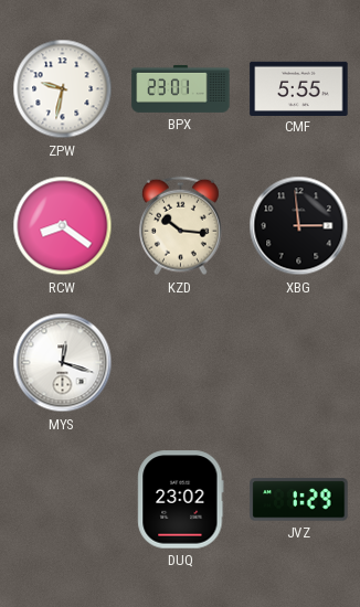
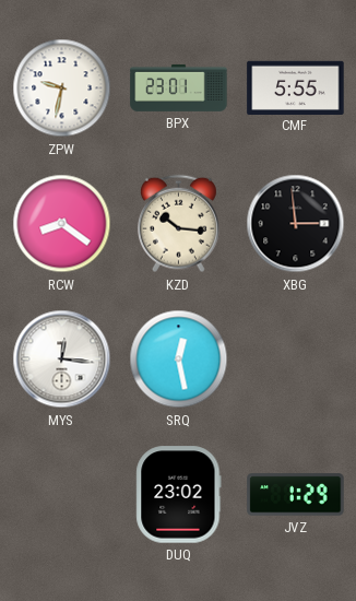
MYS: 12:18 -> 12:16 (62, 360)
SRQ: none -> 12:28 (179, 360)
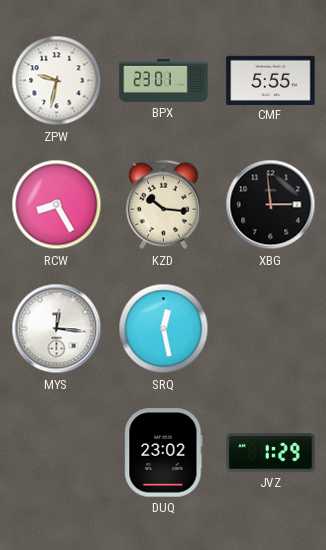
RCW: 8:21 -> 8:25 (57, 205)
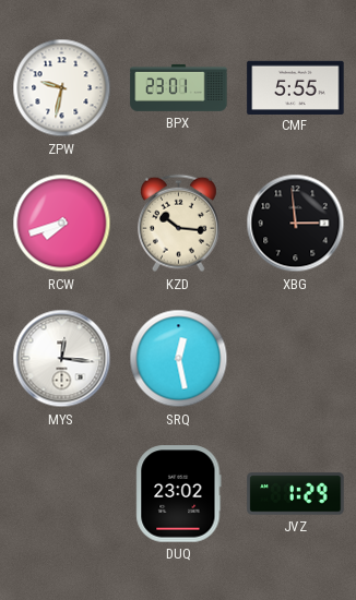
RCW: 8:25 -> 7:42 (62, 224)
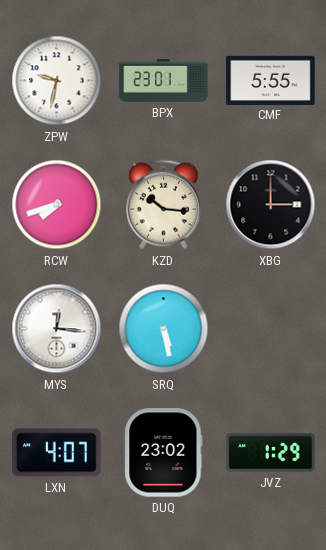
XBG: 2:59 -> 3:00 (271, 205)
SRQ: 12:28 -> 5:28 (164, 329)
LXN: none -> 4:07 (57, 453)
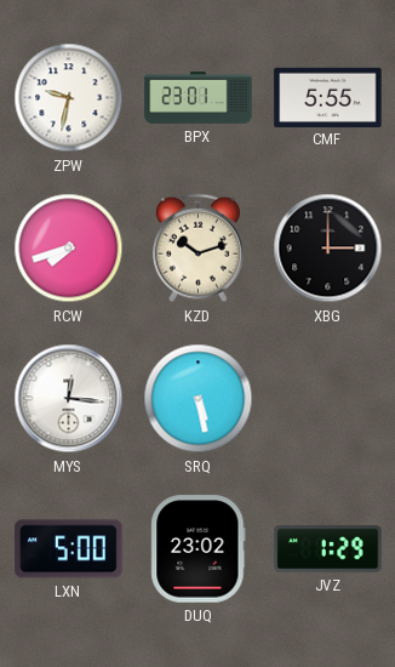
KZD: 10:16 -> 10:12 (198, 249)
LXN: 4:07 -> 5:00 (69, 549)
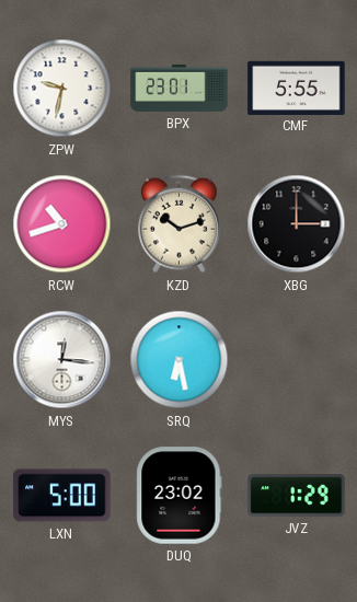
RCW: 7:42 -> 10:42 (62, 224)
SRQ: 5:28 -> 6:28 (180, 360)
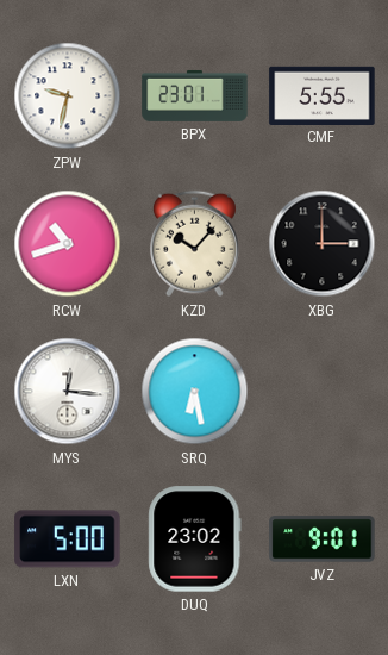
KZD: 10:12 -> 10:07 (194, 244)
JVZ: 1:29 -> 9:01 (323, 539)
